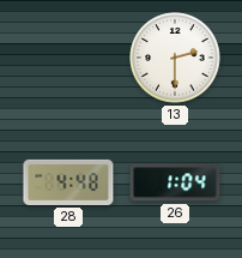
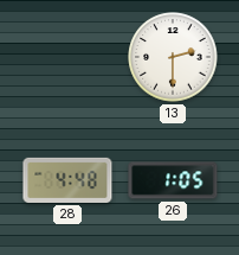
26: 1:04 -> 1:05 (173, 180)
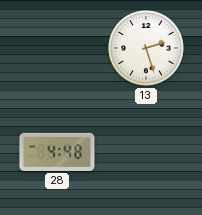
13: 2:30 -> 2:27 (146, 48)
26: 1:05 -> none (173, 180)
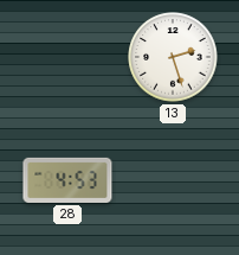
28: 4:48 -> 4:53 (67, 180)
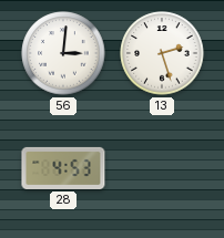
56: none -> 3:01 (63, 53)
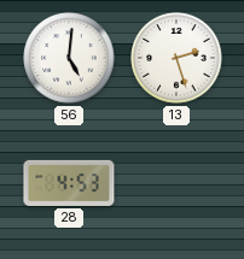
56: 3:01 -> 5:01 (69, 58)
